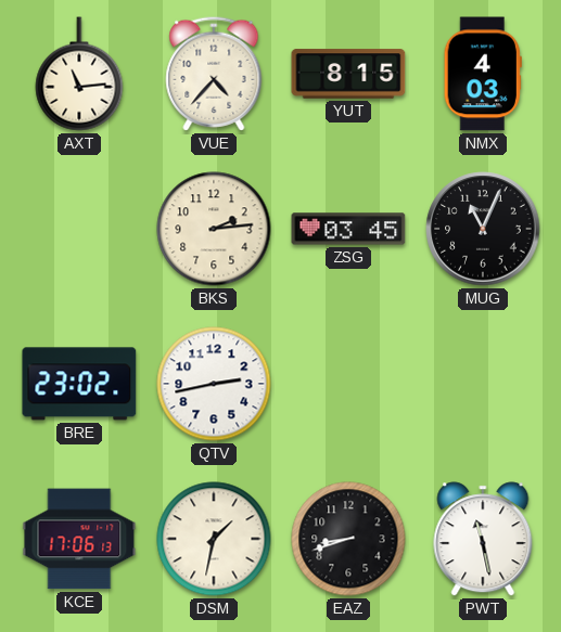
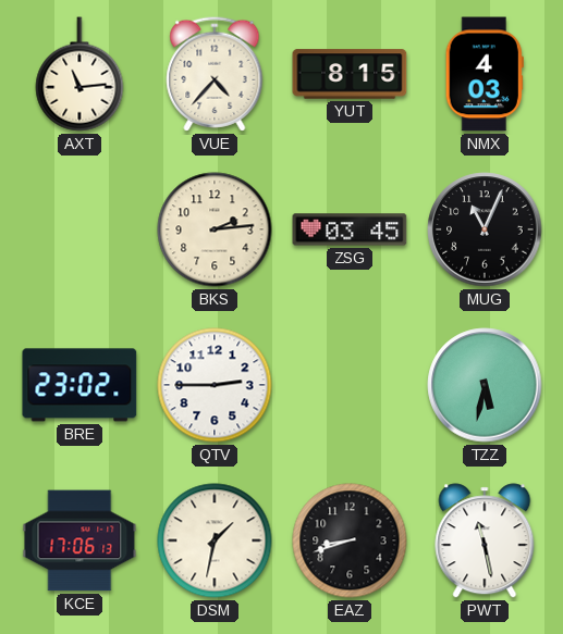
QTV: 2:43 -> 2:45 (215, 385)
TZZ: none -> 5:32 (485, 385)
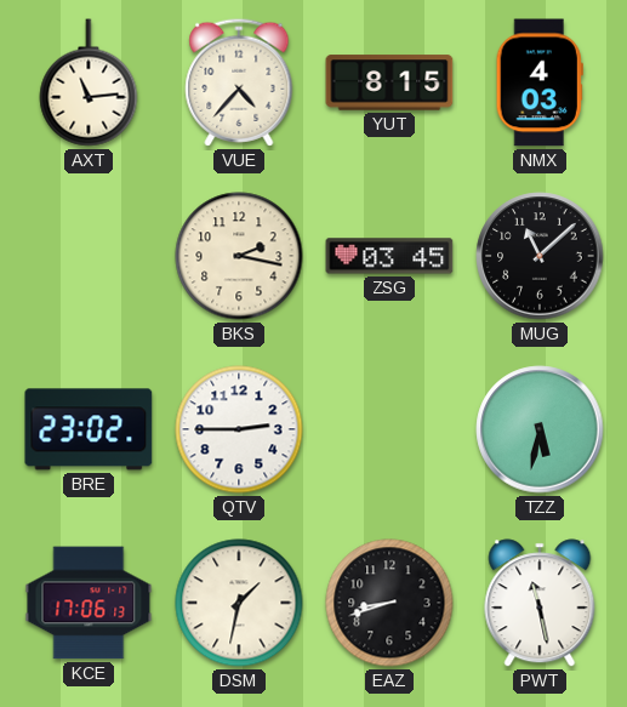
BKS: 2:14 -> 2:17 (239, 256)
MUG: 11:04 -> 11:08 (540, 256)
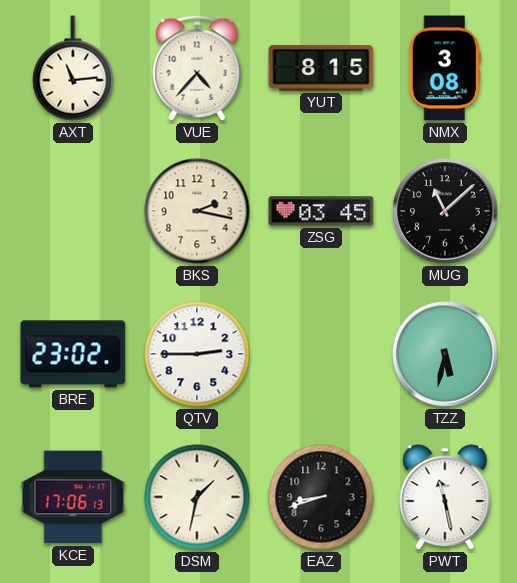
NMX: 4:03 -> 3:08 (445, 68)
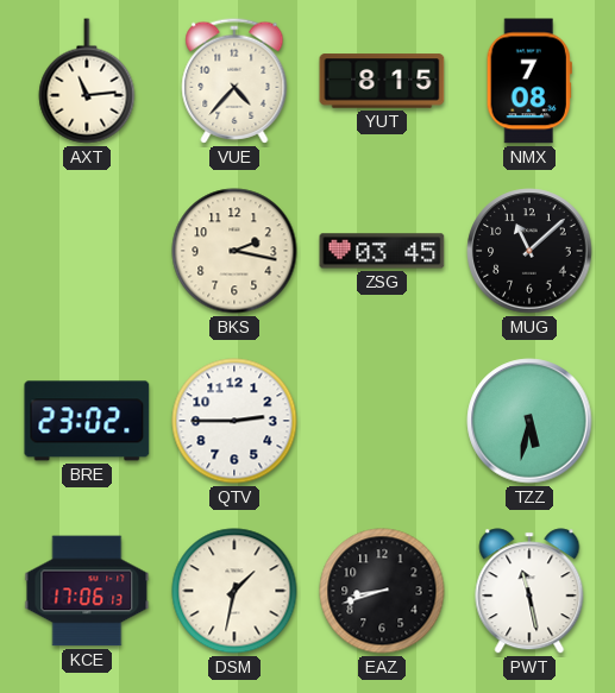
NMX: 3:08 -> 7:08 (529, 81)
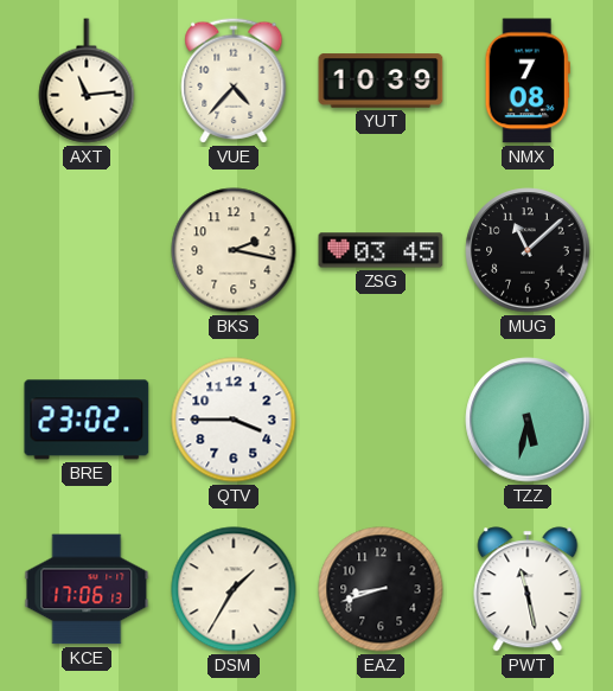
YUT: 8:15 -> 10:39 (381, 81)
QTV: 2:45 -> 3:45 (234, 420)
DSM: 1:32 -> 1:35 (234, 589)
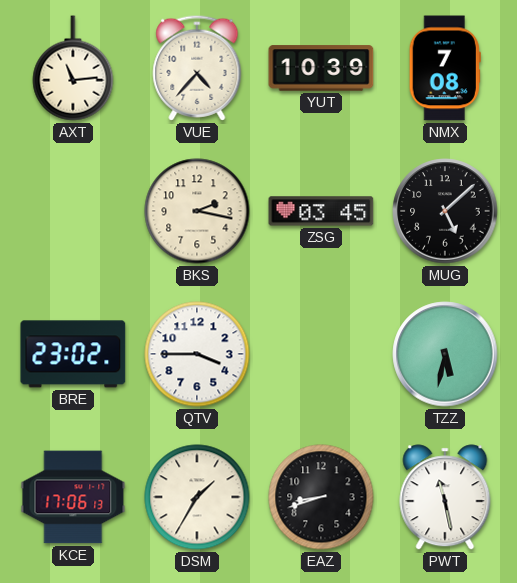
MUG: 11:08 -> 5:08 (445, 211)
